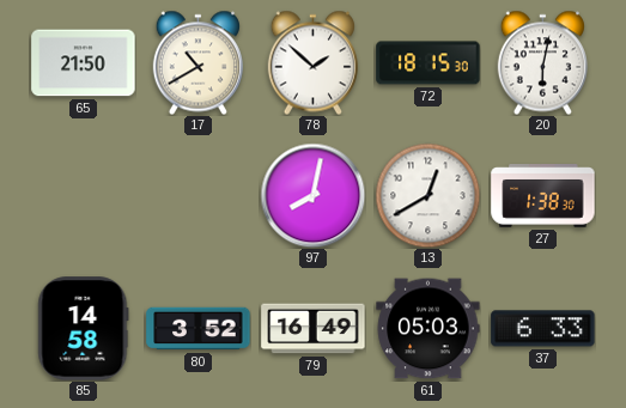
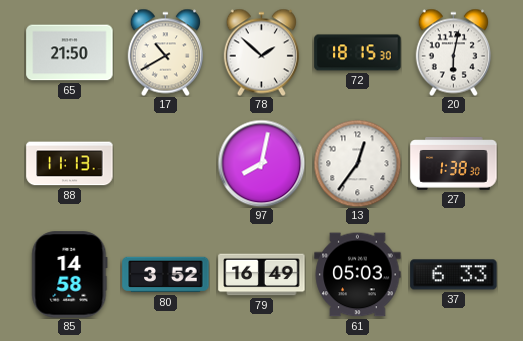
88: none -> 11:13 (70, 164)
13: 12:40 -> 12:36 (357, 163)
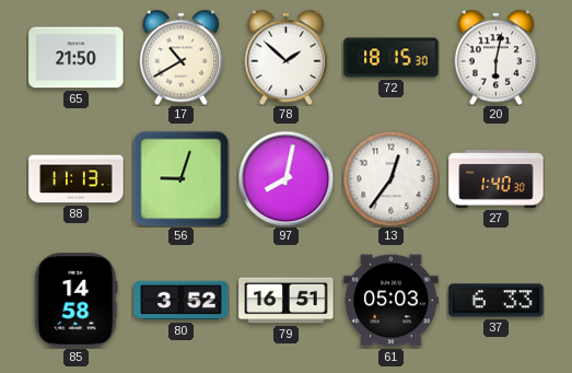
56: none -> 9:03 (180, 178)
27: 1:38 -> 1:40 (497, 179)
79: 16:49 -> 16:51 (287, 301)
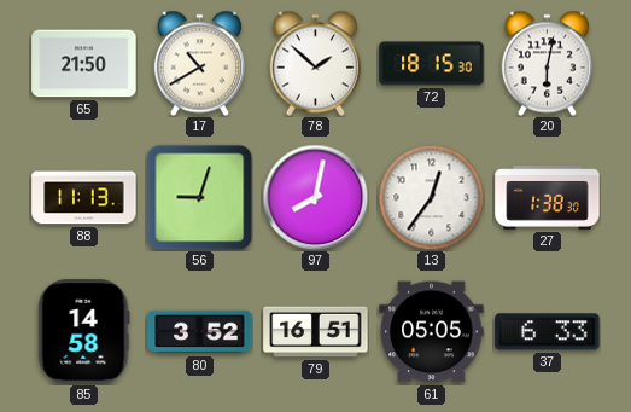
27: 1:40 -> 1:38 (548, 198)
61: 05:03 -> 05:05 (432, 332)
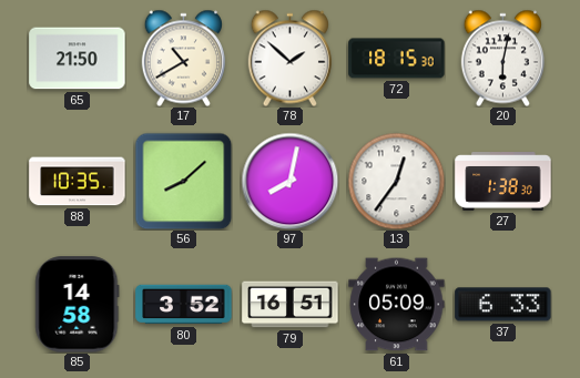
88: 11:13 -> 10:35 (78, 182)
56: 9:03 -> 8:08 (183, 181)
61: 05:05 -> 05:09 (397, 305)
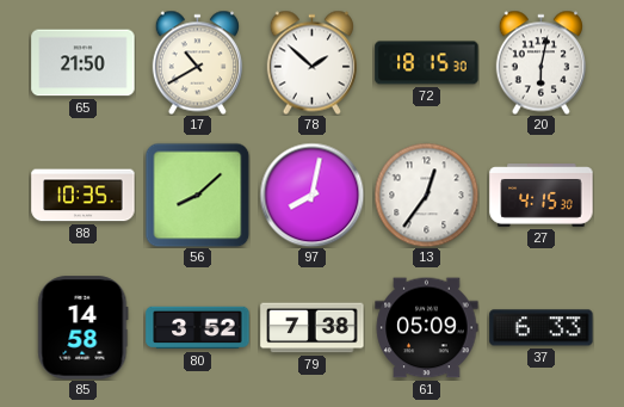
27: 1:38 -> 4:15 (542, 196)
79: 16:51 -> 7:38 (313, 328)
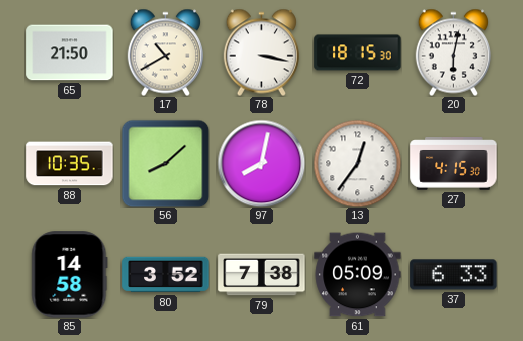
78: 1:52 -> 3:17 (261, 52)
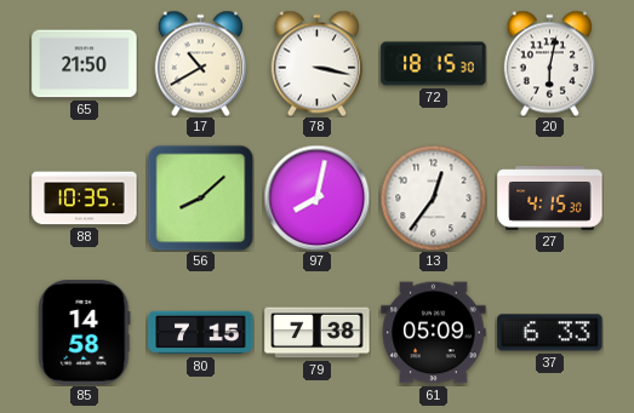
80: 3:52 -> 7:15 (201, 333)
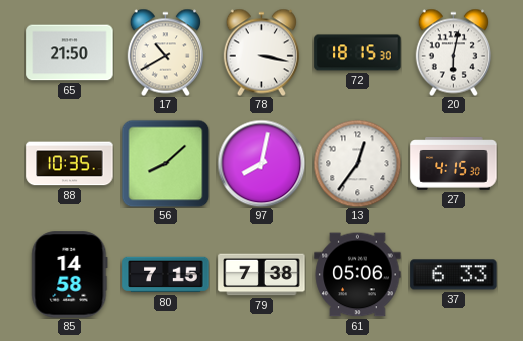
61: 05:09 -> 05:06 (358, 275)
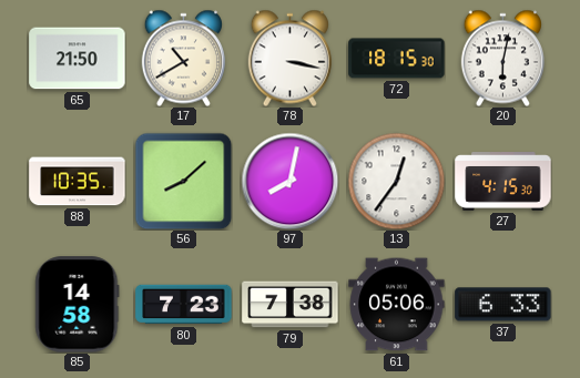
80: 7:15 -> 7:23 (184, 305)
